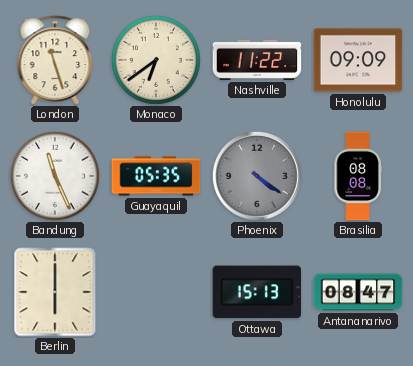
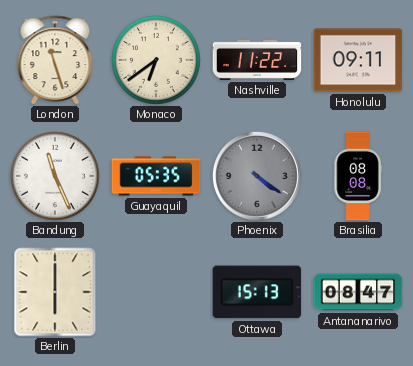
Honolulu: 09:09 -> 09:11 (358, 60)
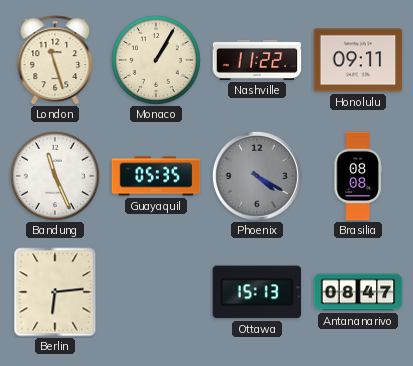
Monaco: 6:39 -> 1:05 (156, 60)
Phoenix: 4:21 -> 4:20 (257, 176)
Berlin: 6:00 -> 6:14 (55, 292)
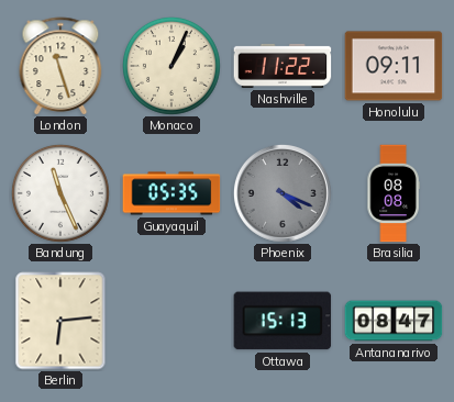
Monaco: 1:05 -> 1:04 (171, 66)
Phoenix: 4:20 -> 4:19 (283, 193)
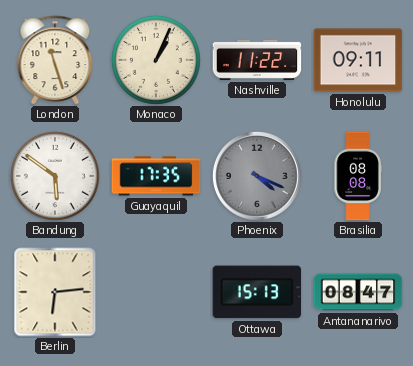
Bandung: 11:26 -> 5:51 (55, 176)
Guayaquil: 05:35 -> 17:35 (156, 176)
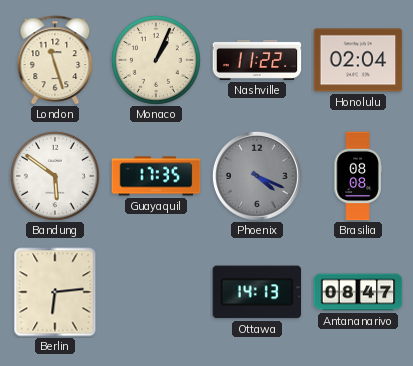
Honolulu: 09:11 -> 02:04 (358, 60)
Ottawa: 15:13 -> 14:13 (257, 292)
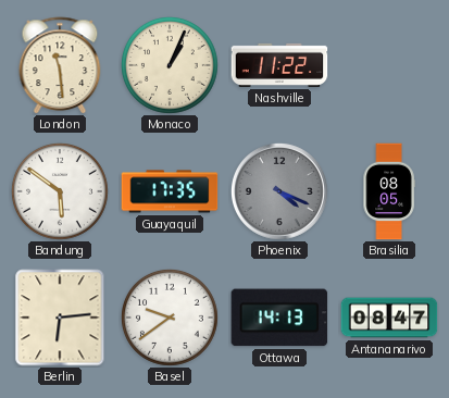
London: 11:27 -> 11:29 (60, 65)
Honolulu: 02:04 -> none (358, 60)
Brasilia: 08:08 -> 08:05 (389, 191)
Basel: none -> 9:39 (170, 318)
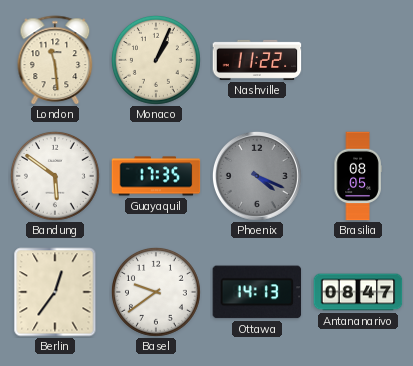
Berlin: 6:14 -> 12:36 (55, 292)
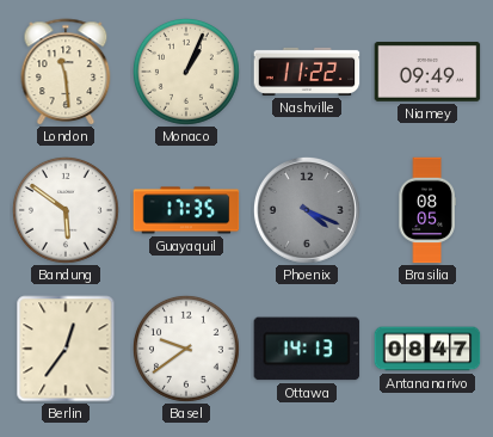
Niamey: none -> 09:49 (427, 73)
